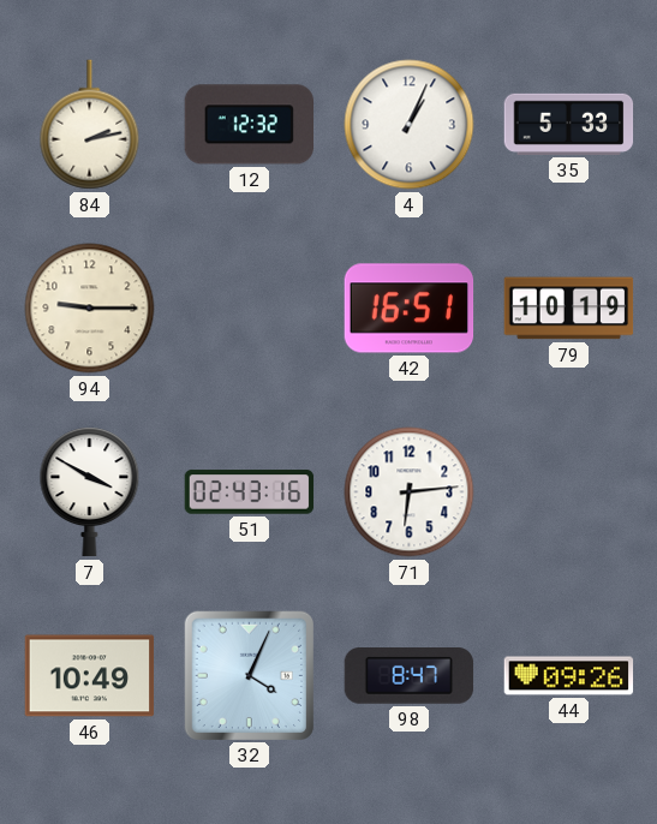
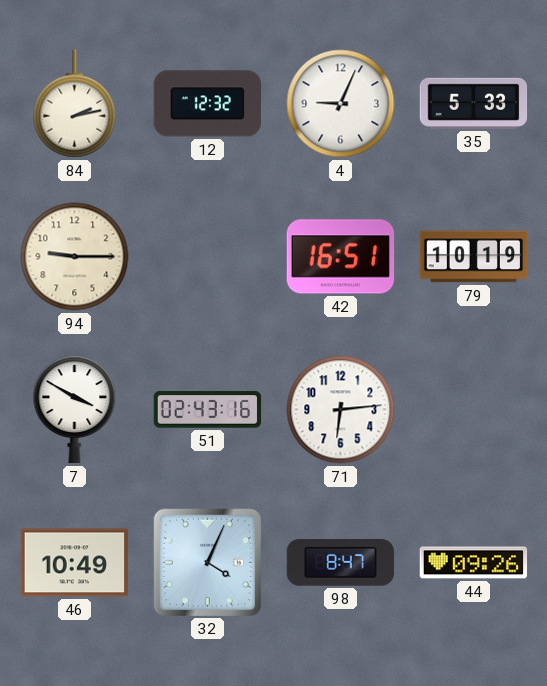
4: 1:04 -> 9:04 (341, 104)
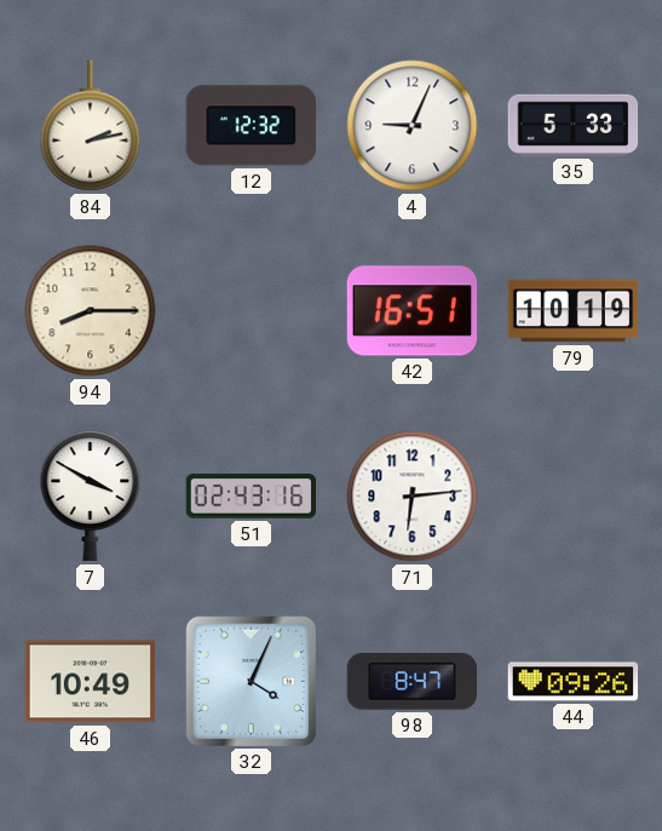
94: 9:15 -> 8:15 (91, 311)
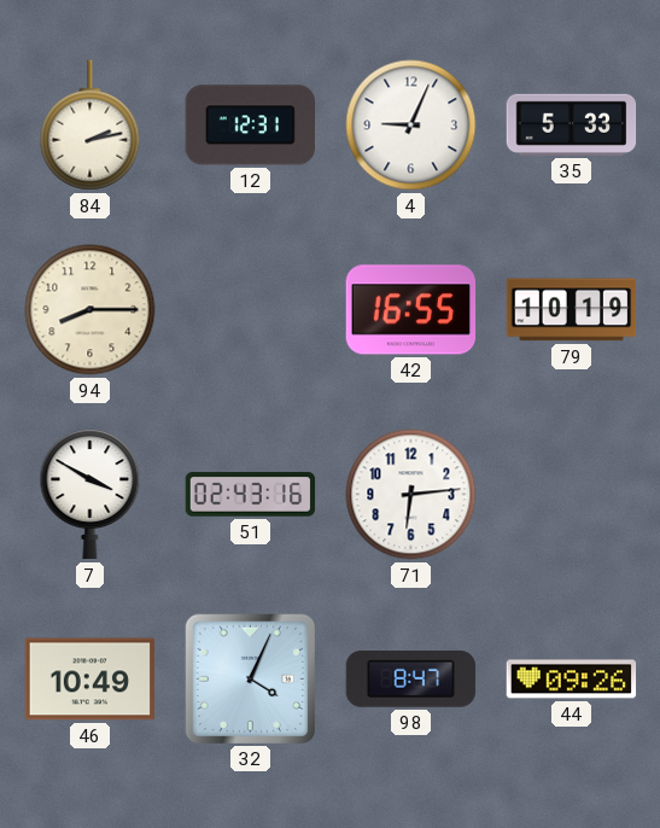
12: 12:32 -> 12:31 (250, 126)
42: 16:51 -> 16:55 (411, 310)
